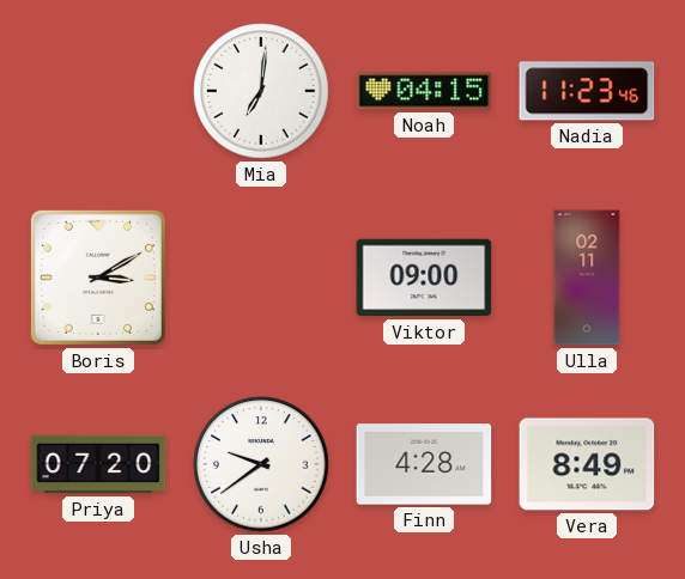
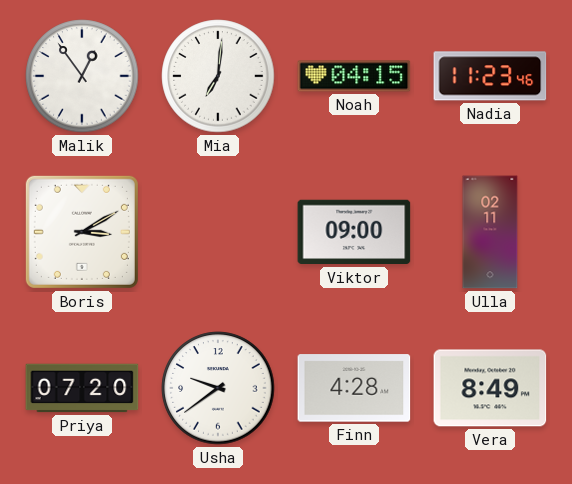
Malik: none -> 12:54 (82, 76)
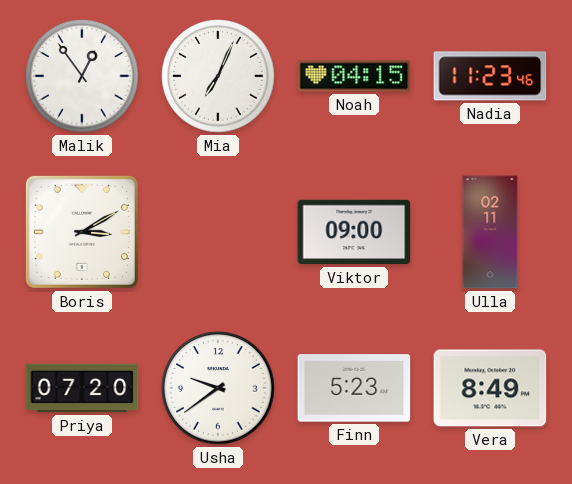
Mia: 7:01 -> 7:04 (218, 76)
Finn: 4:28 -> 5:23 (354, 388)
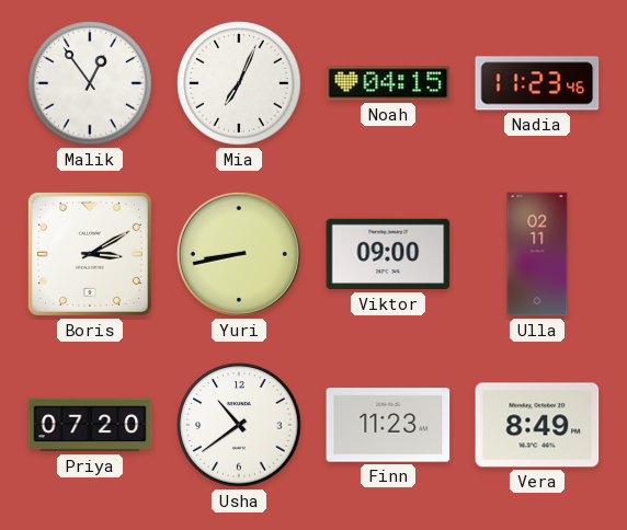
Yuri: none -> 8:43 (239, 254)
Usha: 9:39 -> 10:39 (239, 425)
Finn: 5:23 -> 11:23 (388, 425)
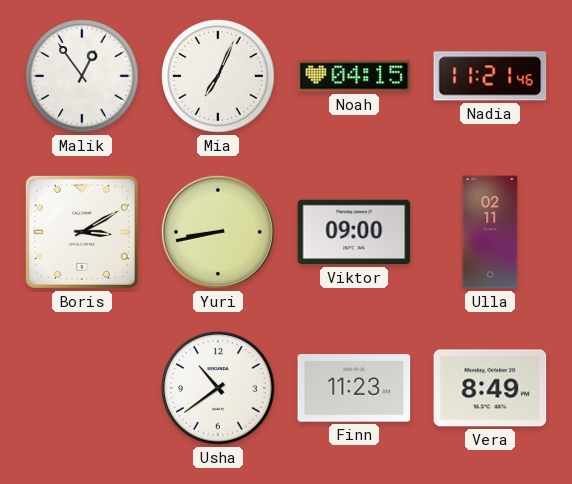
Nadia: 11:23 -> 11:21 (490, 76)
Priya: 07:20 -> none (90, 425)
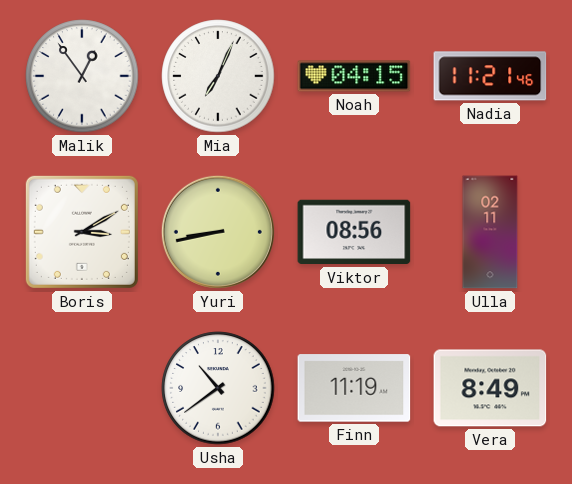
Viktor: 09:00 -> 08:56 (354, 232)
Finn: 11:23 -> 11:19 (354, 388)
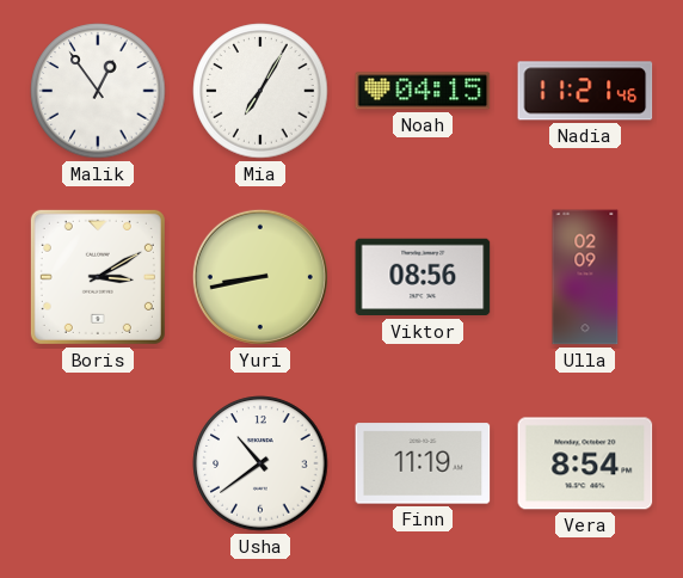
Mia: 7:04 -> 7:05 (260, 91)
Ulla: 02:11 -> 02:09 (585, 277)
Vera: 8:49 -> 8:54 (585, 463)
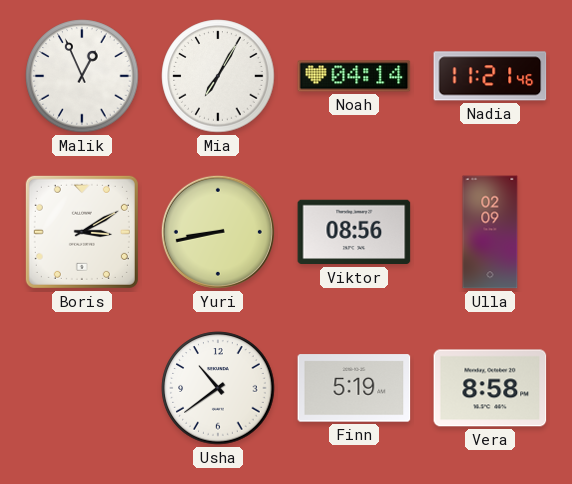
Malik: 12:54 -> 12:56 (82, 76)
Noah: 04:15 -> 04:14 (354, 76)
Finn: 11:19 -> 5:19 (354, 388)
Vera: 8:54 -> 8:58 (490, 388)
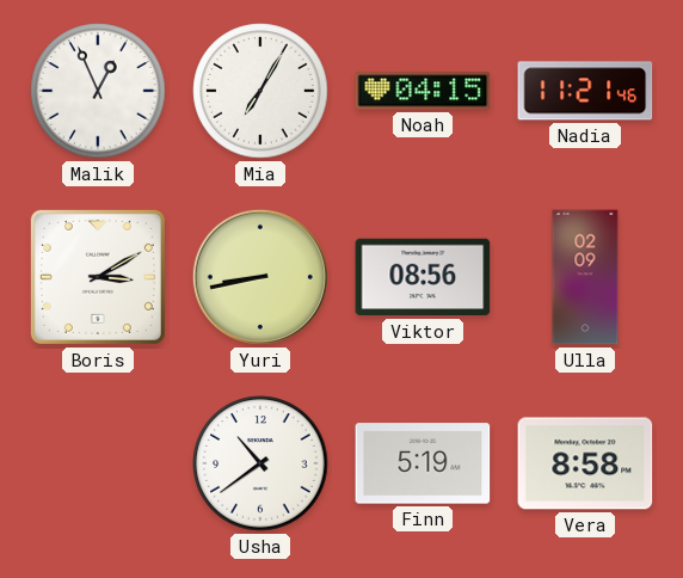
Noah: 04:14 -> 04:15 (423, 91)
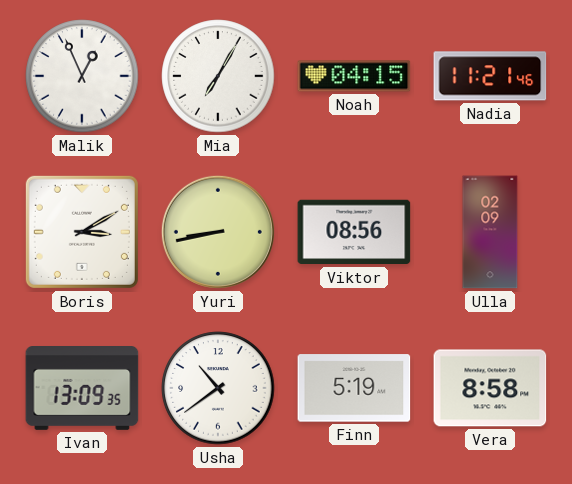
Ivan: none -> 13:09 (82, 389)
